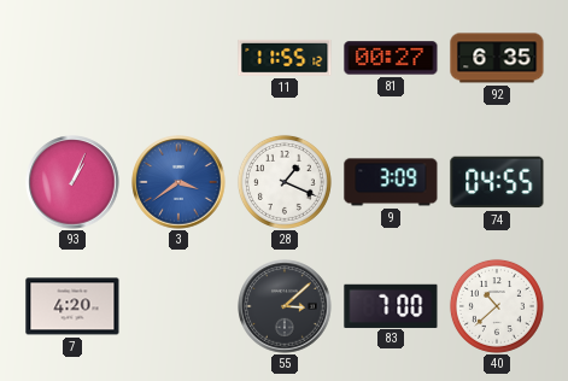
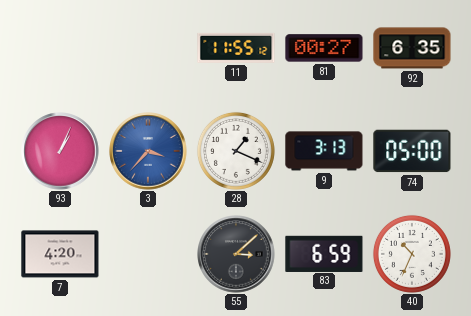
3: 3:39 -> 3:37 (148, 151)
9: 3:09 -> 3:13 (324, 151)
74: 04:55 -> 05:00 (412, 151)
83: 7:00 -> 6:59 (324, 253)
40: 10:38 -> 10:34 (412, 254)
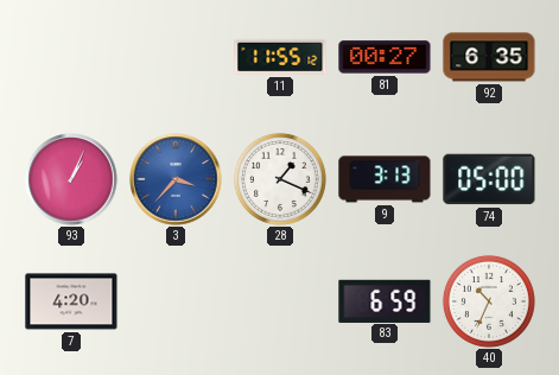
55: 3:08 -> none (236, 254)
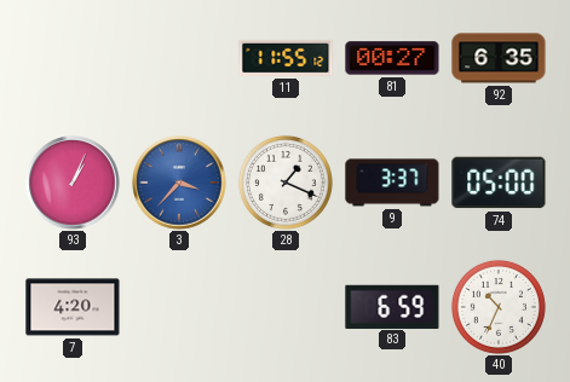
9: 3:13 -> 3:37 (392, 183)
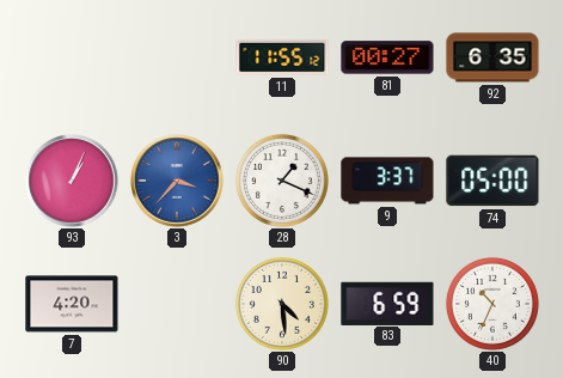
90: none -> 4:29 (282, 304)
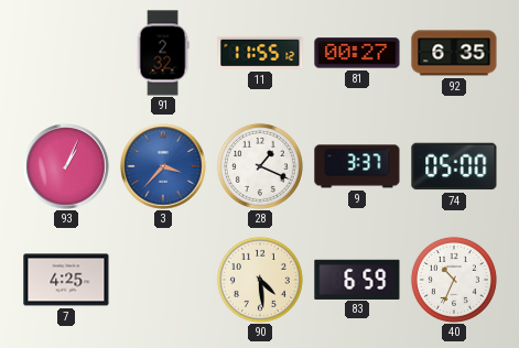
91: none -> 2:32 (163, 53)
7: 4:20 -> 4:25 (66, 280)
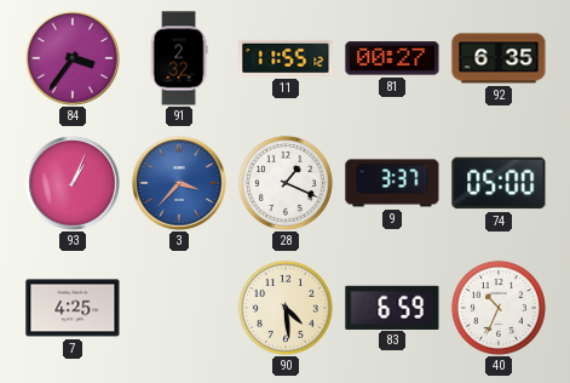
84: none -> 3:36 (73, 58)
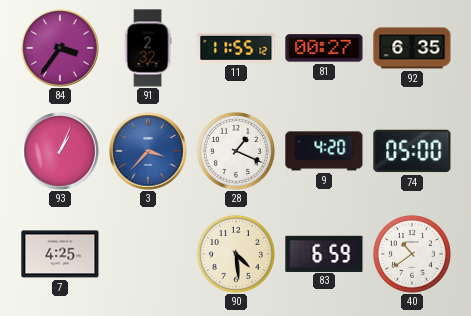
9: 3:37 -> 4:20 (324, 151)
40: 10:34 -> 10:39 (412, 254)
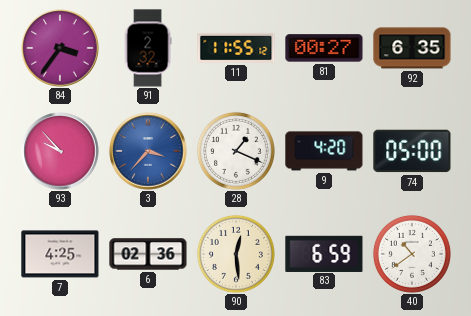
93: 1:04 -> 9:53 (60, 151)
6: none -> 02:36 (148, 254)
90: 4:29 -> 12:29 (236, 254)
